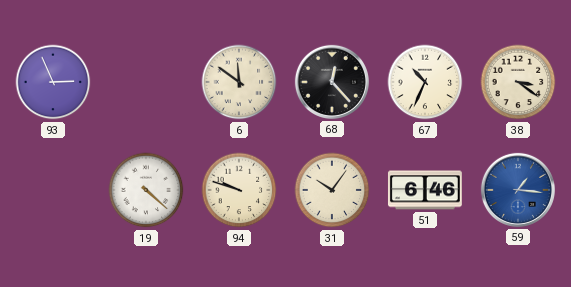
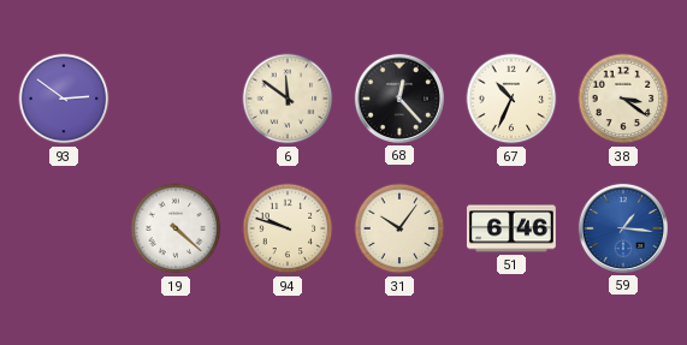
93: 2:56 -> 2:51 (64, 99)
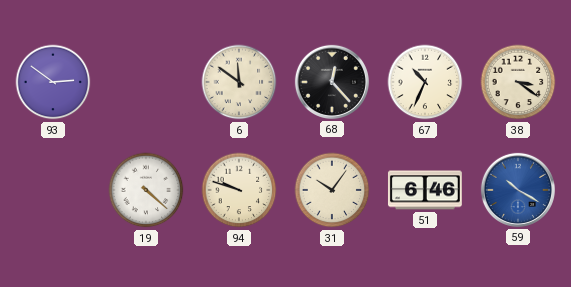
59: 1:16 -> 10:20 (518, 190)
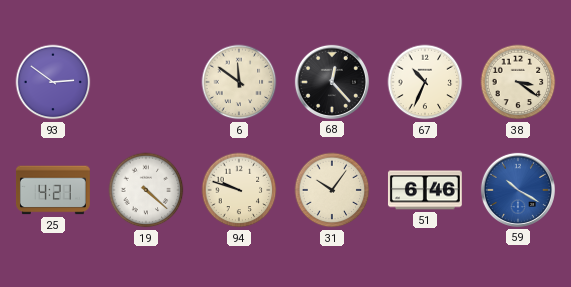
25: none -> 4:21 (53, 190)
